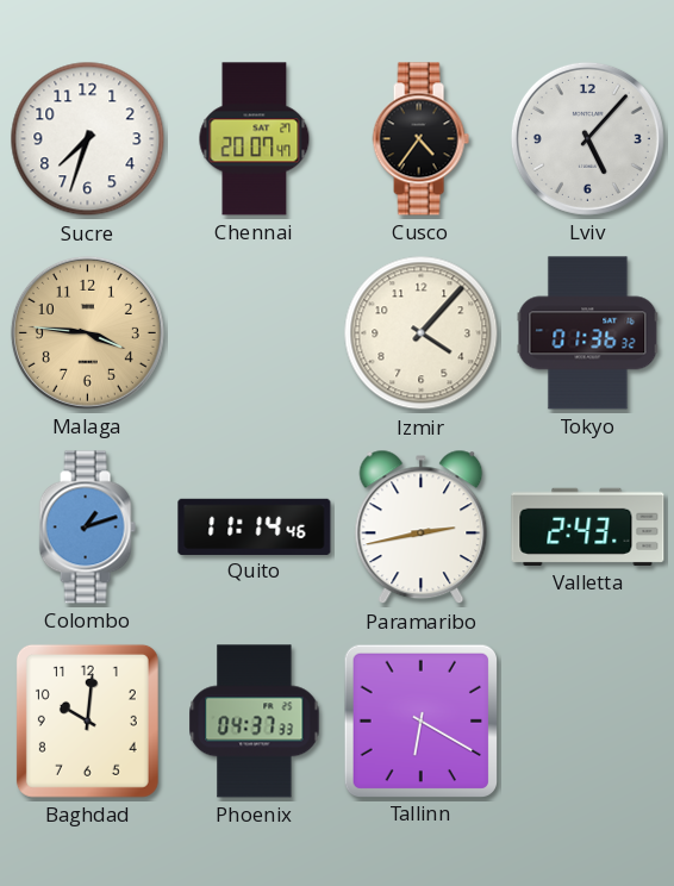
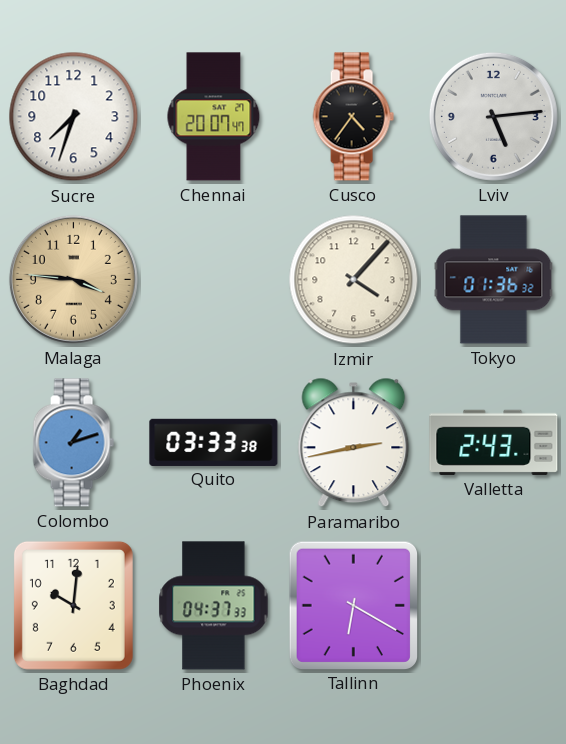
Lviv: 5:07 -> 5:14 (493, 116)
Quito: 11:14 -> 03:33 (214, 442)
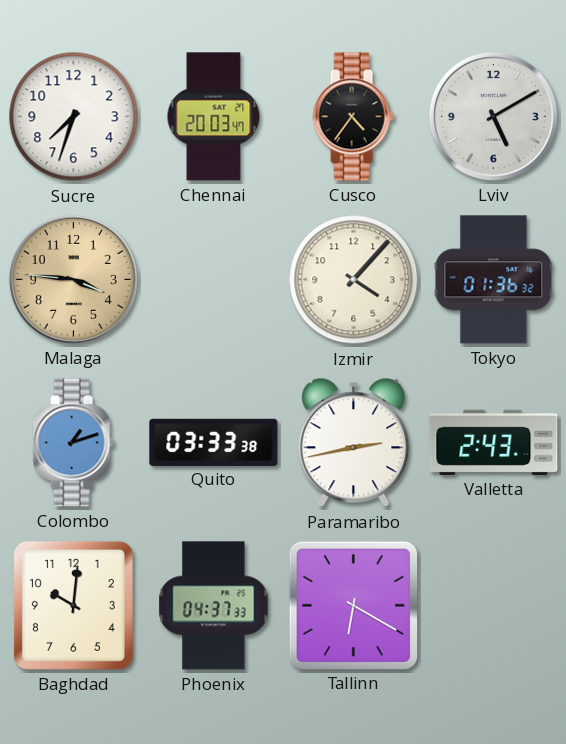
Chennai: 20:07 -> 20:03 (214, 117)
Lviv: 5:14 -> 5:10 (493, 116)
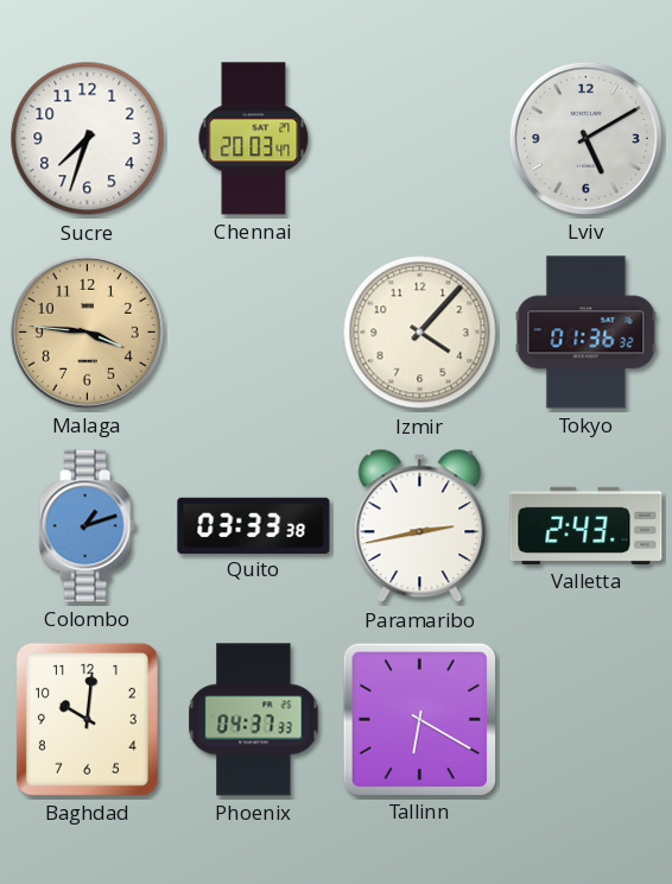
Cusco: 4:36 -> none (353, 117)
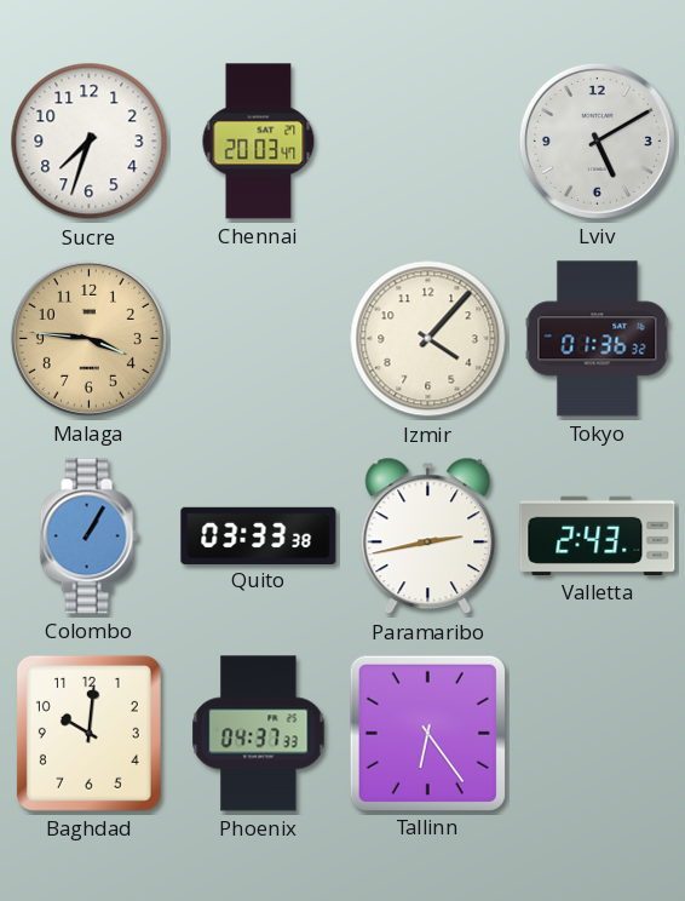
Colombo: 1:12 -> 1:05 (88, 536)
Tallinn: 6:20 -> 6:24 (427, 733)
